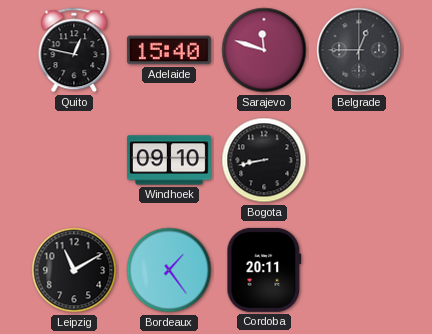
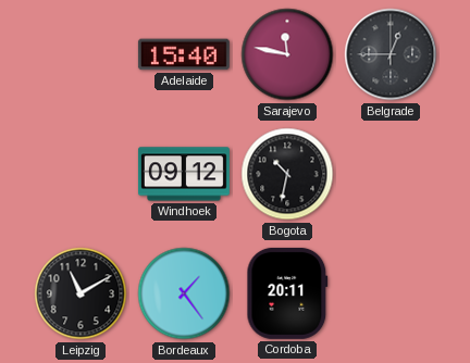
Quito: 12:47 -> none (74, 50)
Sarajevo: 11:48 -> 11:47 (287, 54)
Windhoek: 09:10 -> 09:12 (184, 174)
Bogota: 8:43 -> 10:32 (287, 174)
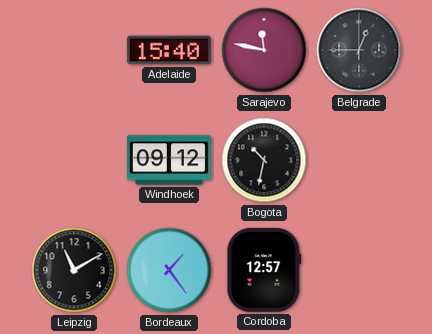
Cordoba: 20:11 -> 12:57 (264, 270)
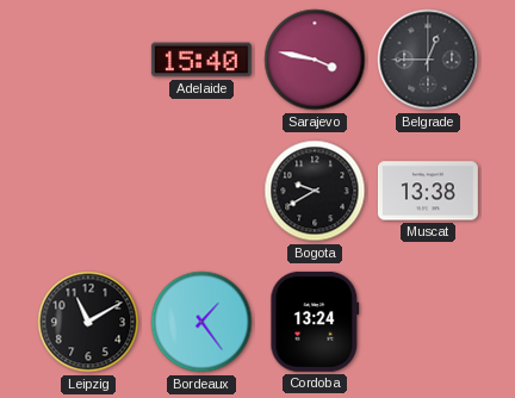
Sarajevo: 11:47 -> 3:47 (315, 60)
Windhoek: 09:12 -> none (169, 160)
Bogota: 10:32 -> 9:40 (315, 191)
Muscat: none -> 13:38 (428, 191)
Cordoba: 12:57 -> 13:24 (315, 322)
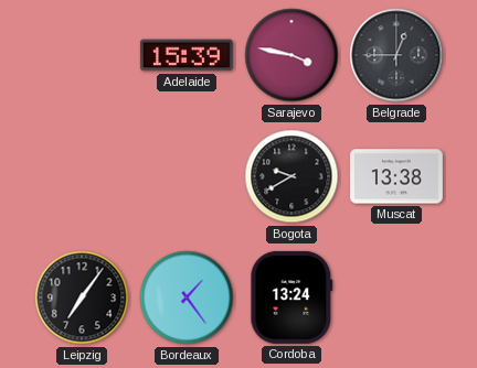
Adelaide: 15:40 -> 15:39 (187, 55)
Leipzig: 11:10 -> 7:06 (82, 297)
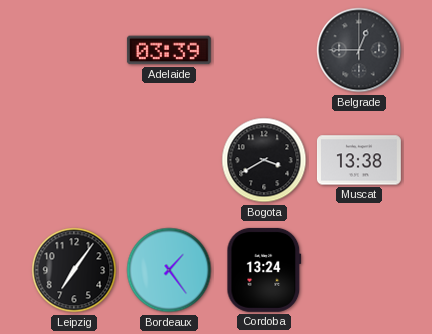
Adelaide: 15:39 -> 03:39 (169, 50)
Sarajevo: 3:47 -> none (291, 55)
Bogota: 9:40 -> 3:40 (264, 160)
